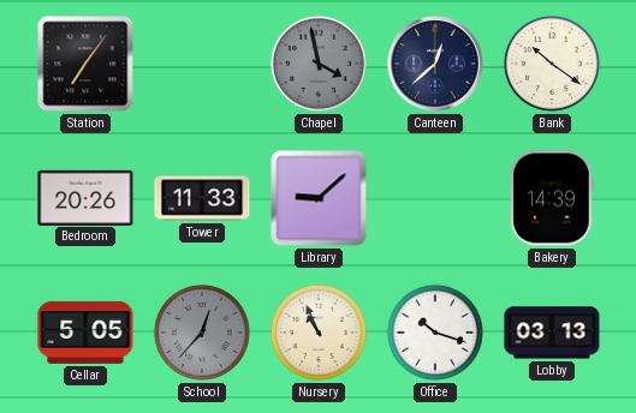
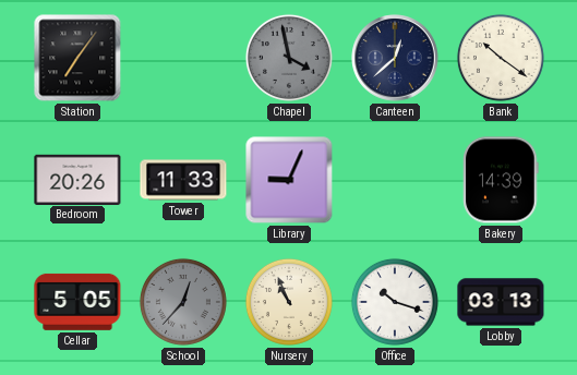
Library: 9:08 -> 9:04 (289, 180)
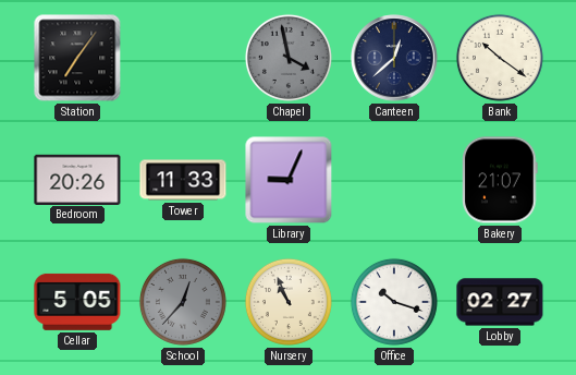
Bakery: 14:39 -> 21:07 (500, 180)
Lobby: 03:13 -> 02:27 (500, 302)
